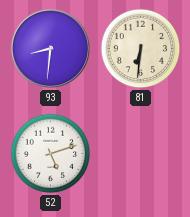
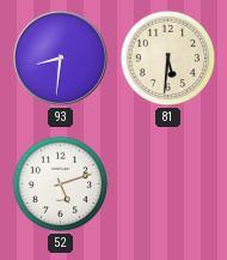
81: 6:31 -> 5:31 (168, 59)
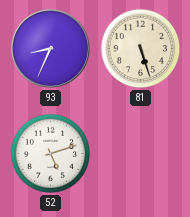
93: 8:31 -> 8:34 (50, 48)
81: 5:31 -> 5:27 (141, 49)
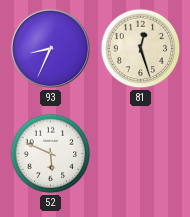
81: 5:27 -> 12:27 (141, 49)
52: 5:12 -> 5:49 (51, 154)
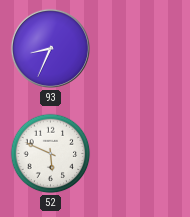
81: 12:27 -> none (141, 49)
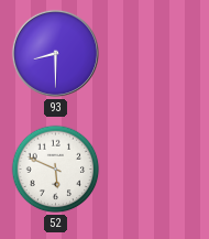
93: 8:34 -> 8:30 (55, 53)
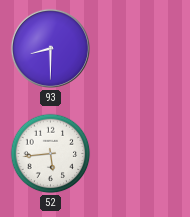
52: 5:49 -> 5:44 (51, 154)
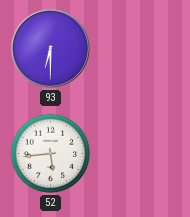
93: 8:30 -> 6:30 (50, 48)
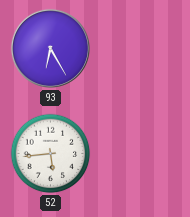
93: 6:30 -> 6:25 (50, 48)
